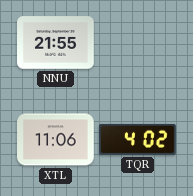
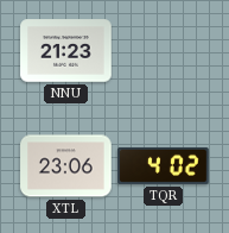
NNU: 21:55 -> 21:23 (66, 51)
XTL: 11:06 -> 23:06 (66, 166)
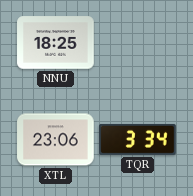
NNU: 21:23 -> 18:25 (56, 43)
TQR: 4:02 -> 3:34 (138, 139)
